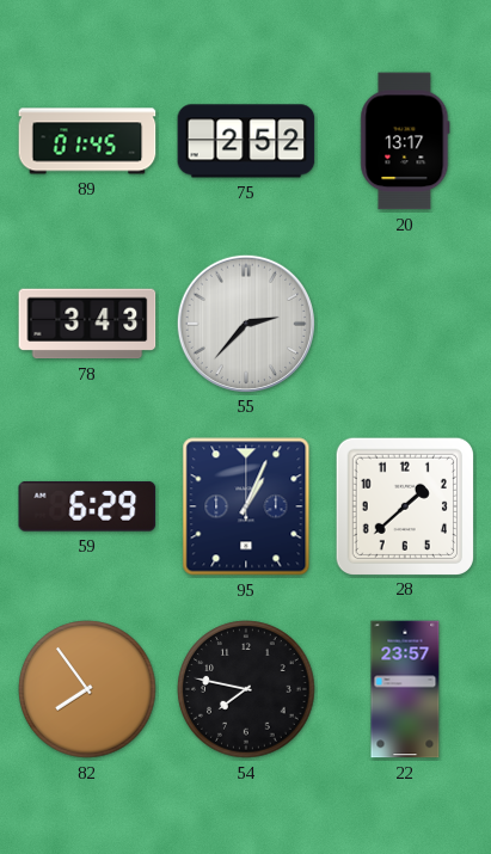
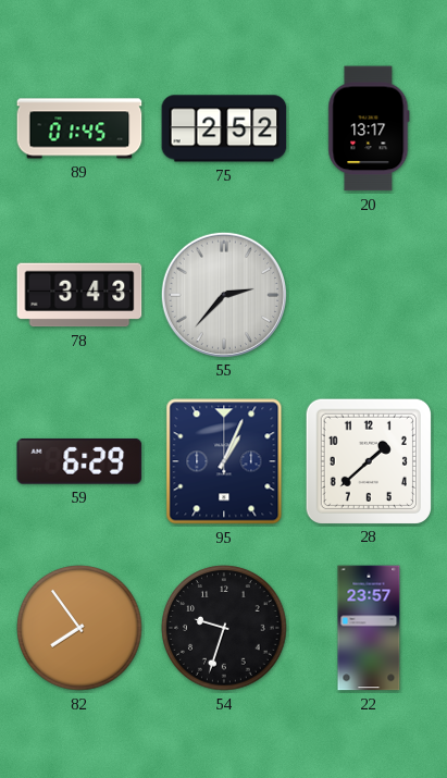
54: 7:47 -> 9:33 (224, 628)
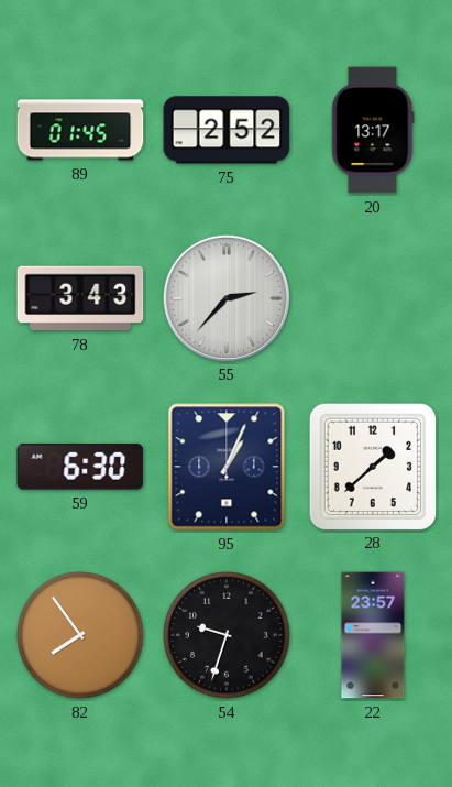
59: 6:29 -> 6:30 (80, 467)
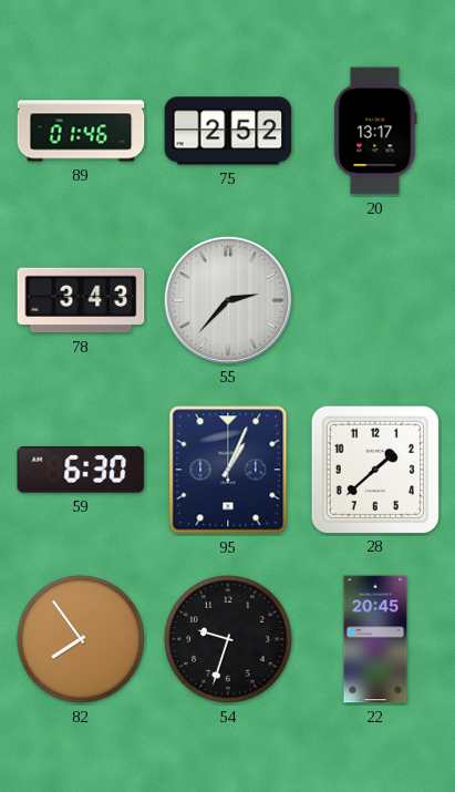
89: 01:45 -> 01:46 (81, 131)
22: 23:57 -> 20:45 (375, 639)
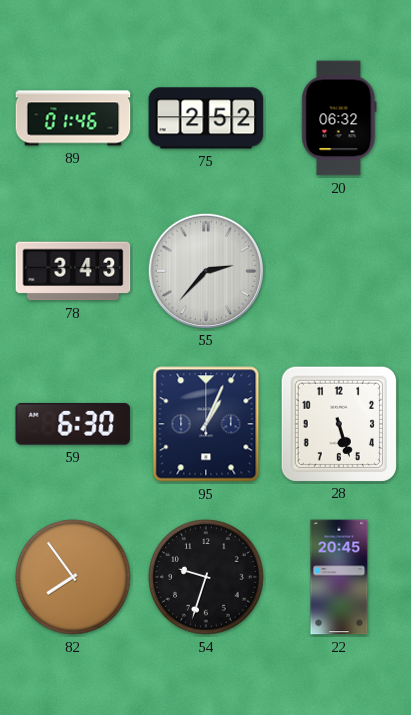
20: 13:17 -> 06:32 (339, 118)
28: 1:38 -> 5:27 (338, 423)
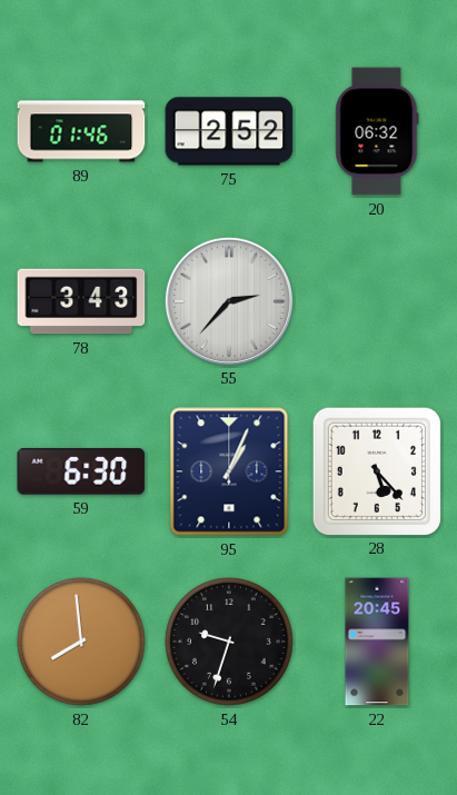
28: 5:27 -> 5:23 (376, 470)
82: 7:54 -> 7:59 (81, 642)
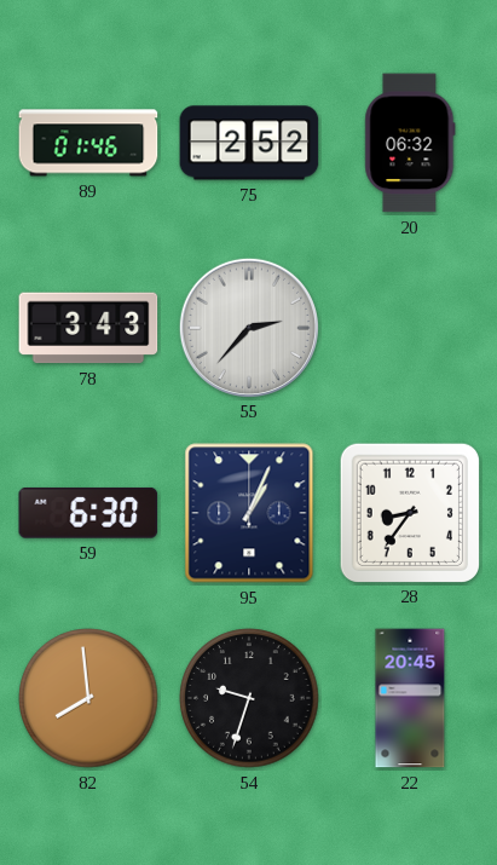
28: 5:23 -> 8:36 (409, 512)
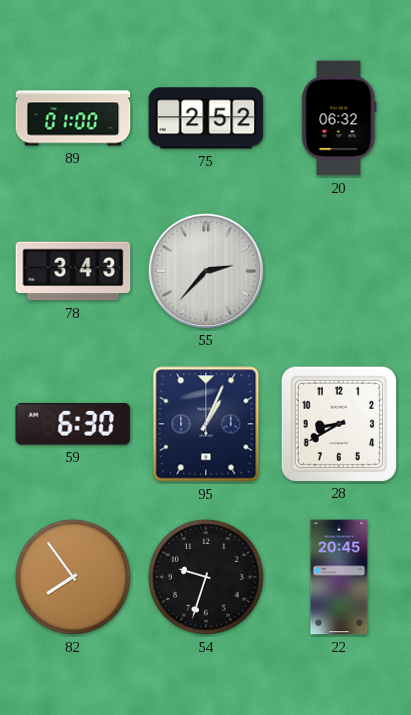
89: 01:46 -> 01:00 (73, 118)
28: 8:36 -> 8:40 (338, 423)
82: 7:59 -> 7:54 (73, 577)
